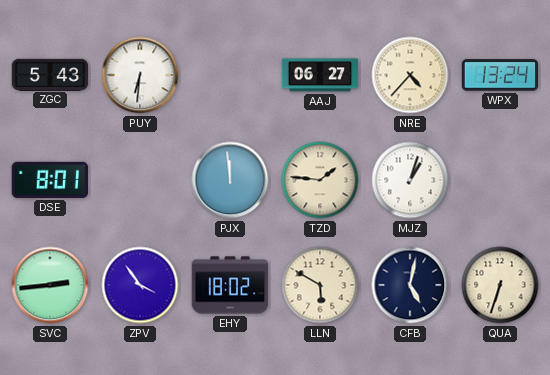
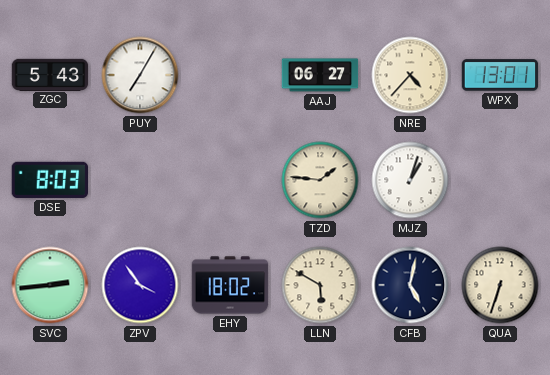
PUY: 6:31 -> 7:05 (140, 75)
WPX: 13:24 -> 13:01 (500, 75)
DSE: 8:01 -> 8:03 (49, 180)
PJX: 11:59 -> none (230, 180)
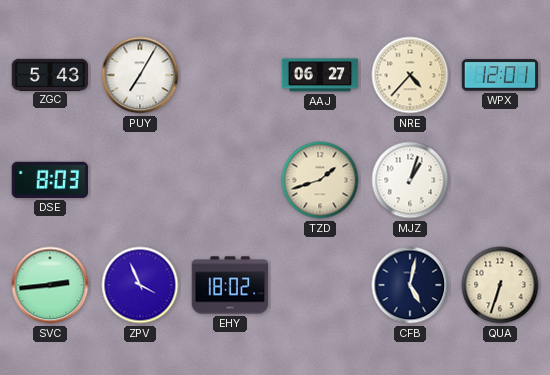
WPX: 13:01 -> 12:01 (500, 75)
TZD: 1:46 -> 1:42 (320, 180)
ZPV: 3:54 -> 3:56 (140, 285)
LLN: 5:50 -> none (320, 285)
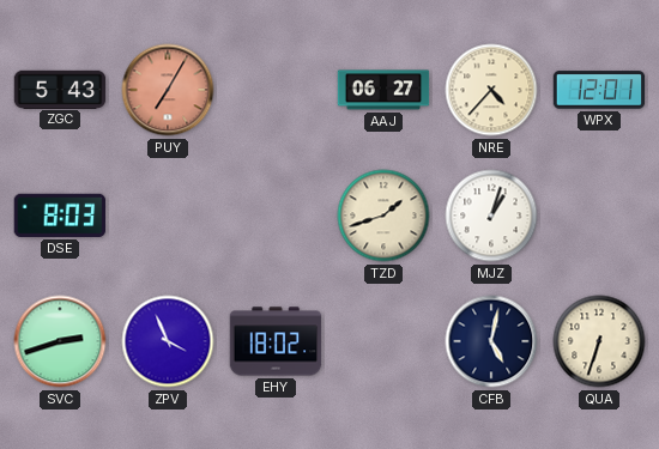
PUY dial: white -> salmon (168, 90)
SVC: 2:44 -> 2:42 (60, 341)
